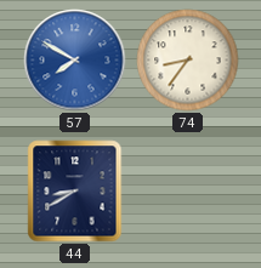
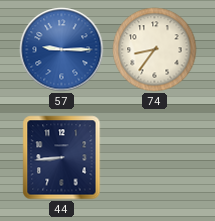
57: 7:50 -> 9:15 (62, 50)
44: 8:40 -> 8:44 (62, 158)
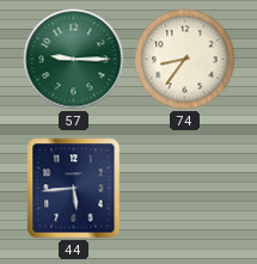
57 dial: blue -> green (74, 60)
44: 8:44 -> 5:44 (74, 189)
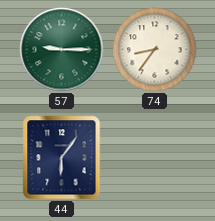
44: 5:44 -> 6:06 (62, 158)
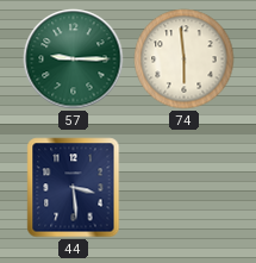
74: 8:36 -> 5:59 (185, 60)
44: 6:06 -> 3:29 (74, 188)
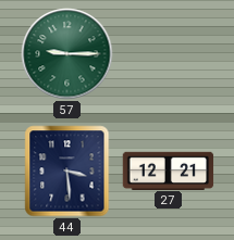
74: 5:59 -> none (185, 60)
27: none -> 12:21 (169, 170)
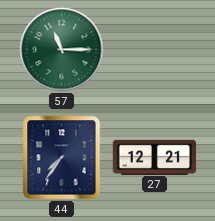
57: 9:15 -> 11:15 (62, 50)
44: 3:29 -> 7:36 (62, 158)
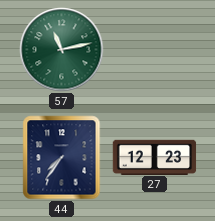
57: 11:15 -> 11:13 (62, 50)
27: 12:21 -> 12:23 (155, 157)
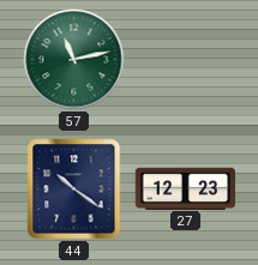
44: 7:36 -> 10:21 (74, 189)
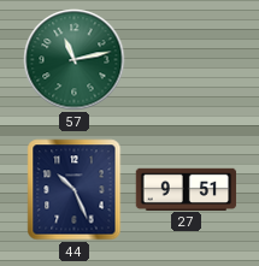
44: 10:21 -> 10:26 (75, 190)
27: 12:23 -> 9:51 (187, 189)
